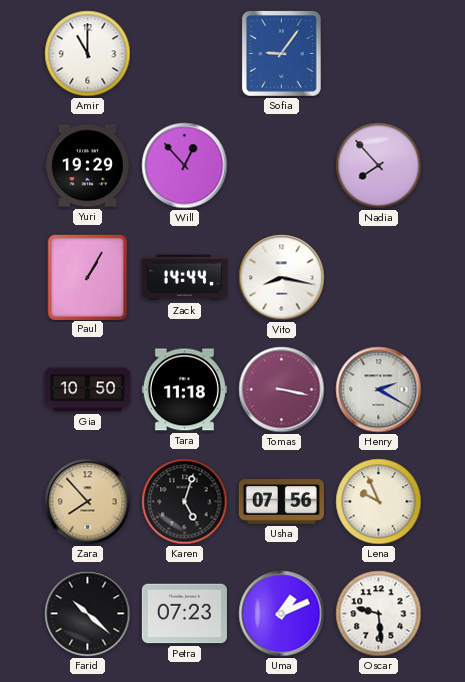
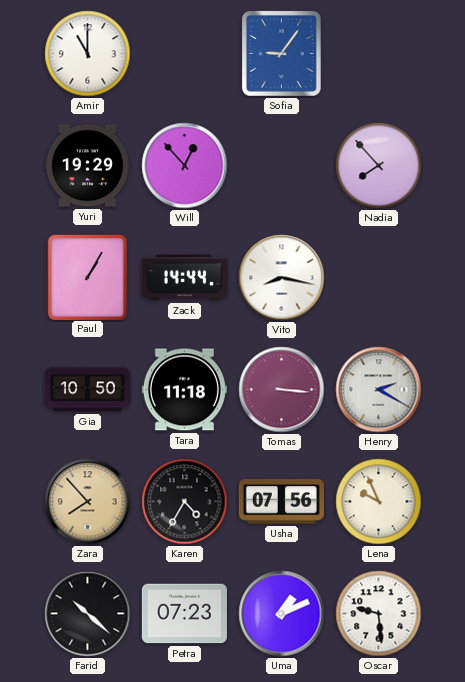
Tomas: 3:17 -> 3:16 (282, 390)
Karen: 5:03 -> 4:35 (185, 502)
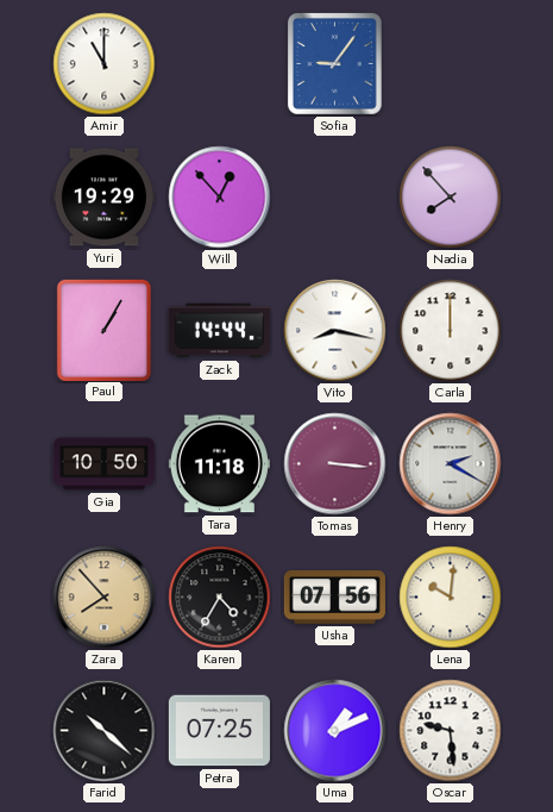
Carla: none -> 12:00 (451, 331)
Lena: 9:56 -> 10:01 (451, 598)
Petra: 07:23 -> 07:25 (219, 731)
